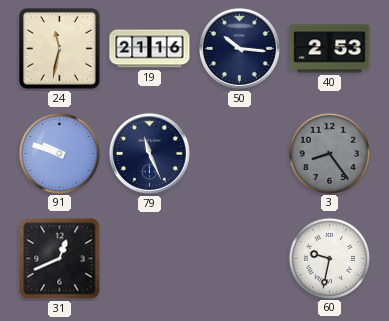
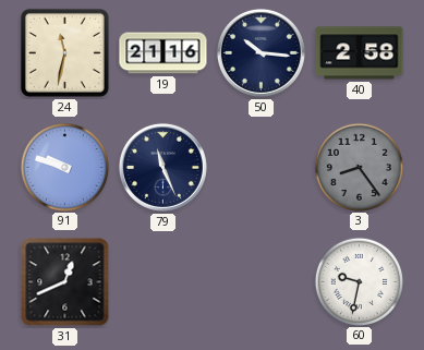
40: 2:53 -> 2:58 (360, 53)
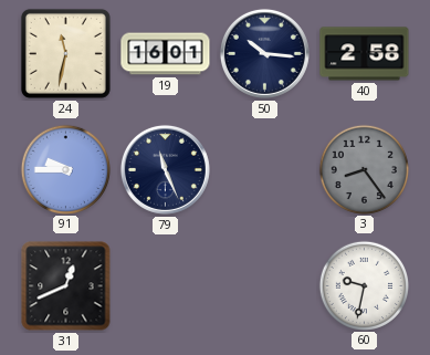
19: 21:16 -> 16:01 (166, 54)
91: 9:48 -> 9:45 (65, 169)
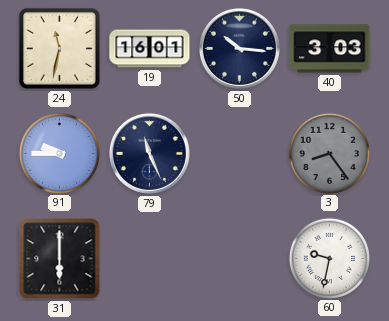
40: 2:58 -> 3:03 (330, 49)
31: 12:41 -> 6:00 (60, 259)
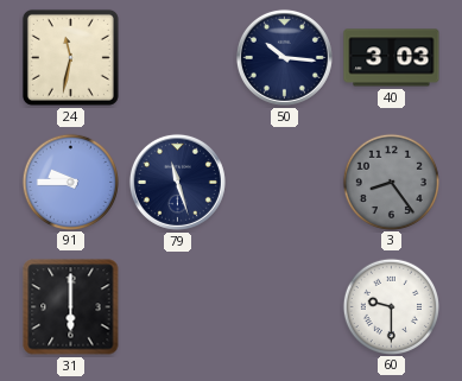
19: 16:01 -> none (150, 49)
79: 11:26 -> 11:27 (177, 182)
60: 9:32 -> 9:30 (391, 306)
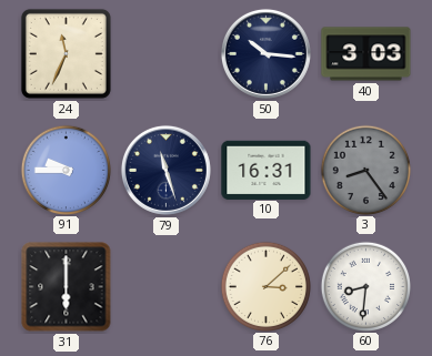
24: 11:32 -> 11:34 (66, 53)
10: none -> 16:31 (267, 170)
76: none -> 3:08 (265, 286)
60: 9:30 -> 8:31 (365, 286)
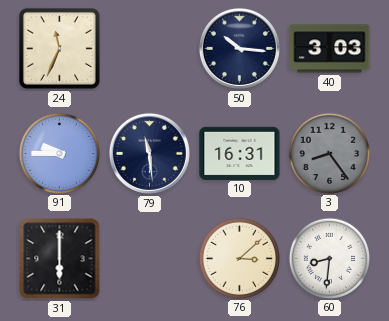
79: 11:27 -> 11:29 (149, 153)
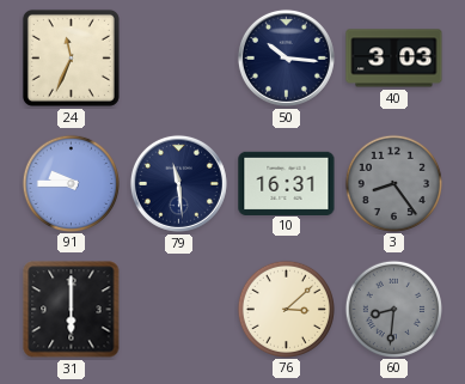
60 dial: white -> grey (393, 309)
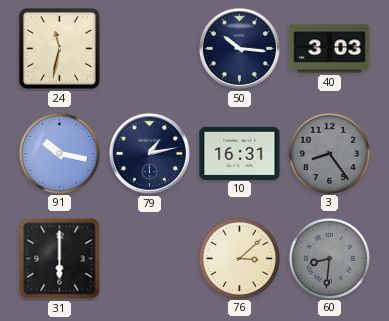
24: 11:34 -> 11:32 (59, 48)
91: 9:45 -> 10:17 (59, 153)
79: 11:29 -> 1:13 (149, 153)
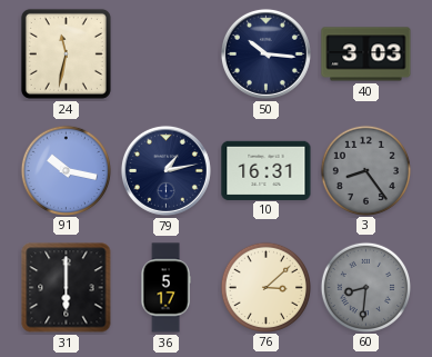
36: none -> 5:17 (165, 288)
